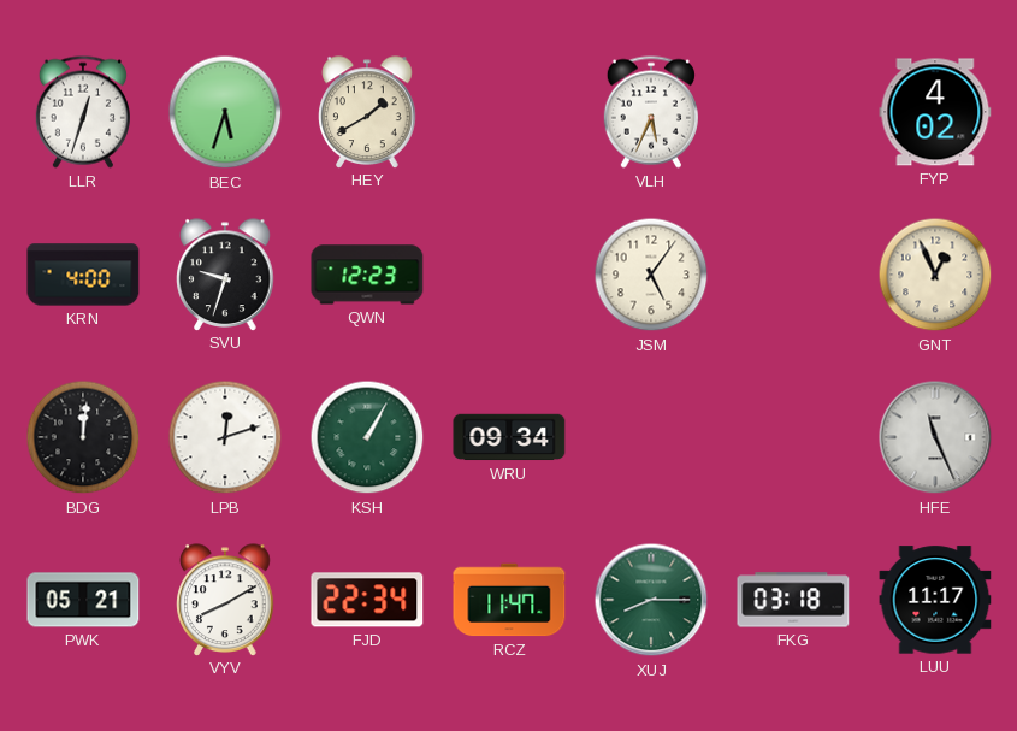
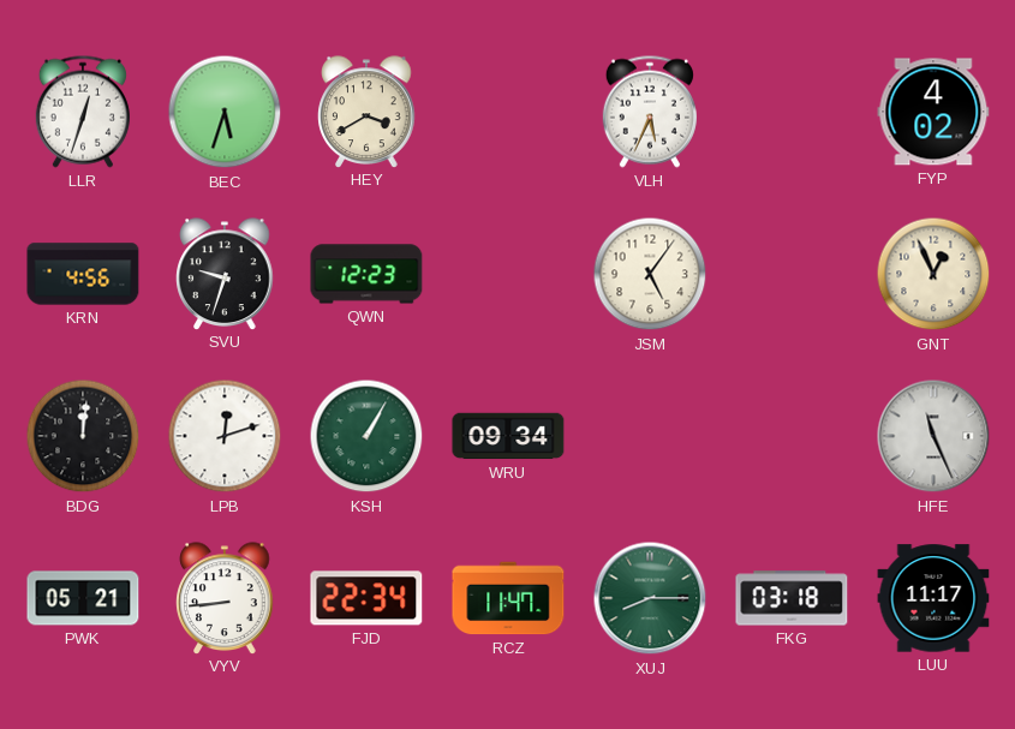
HEY: 1:40 -> 3:40 (366, 112)
KRN: 4:00 -> 4:56 (83, 274)
VYV: 8:10 -> 8:44 (225, 598)
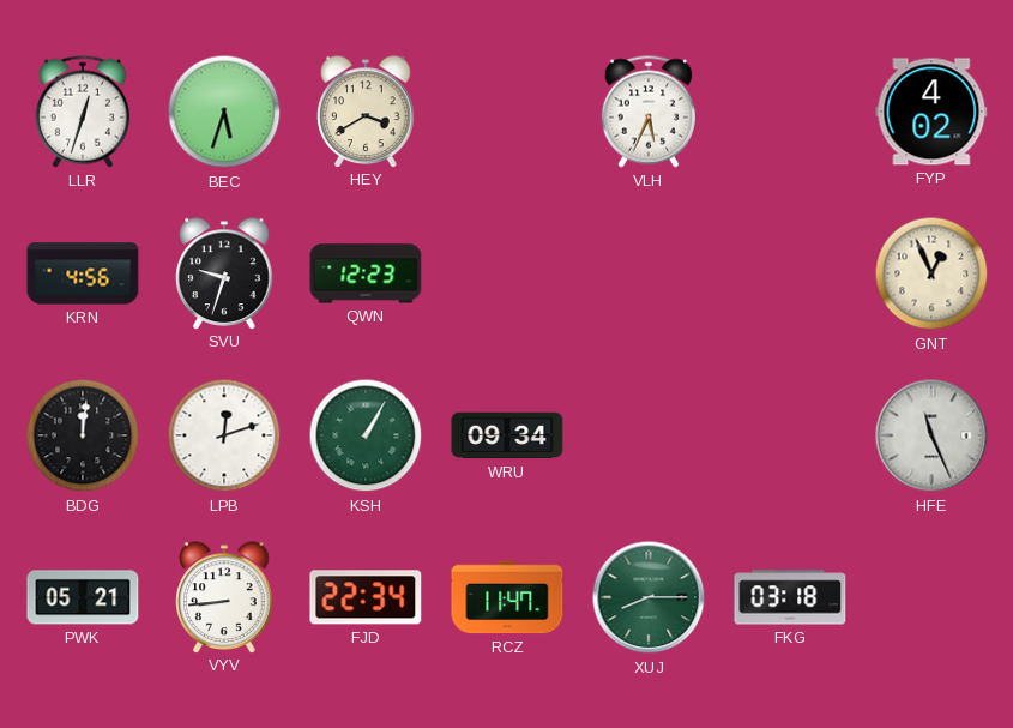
JSM: 5:06 -> none (650, 274)
LUU: 11:17 -> none (933, 598)
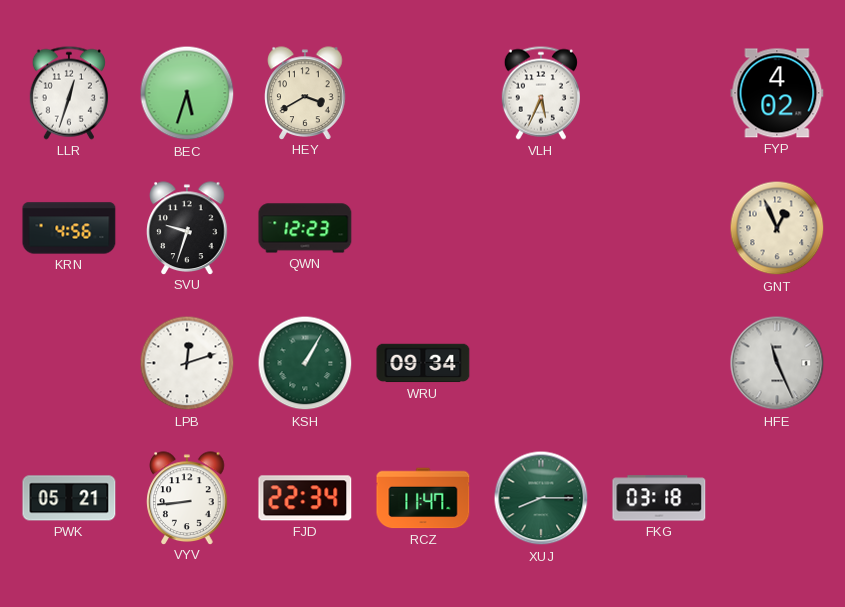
BDG: 12:01 -> none (83, 435)
